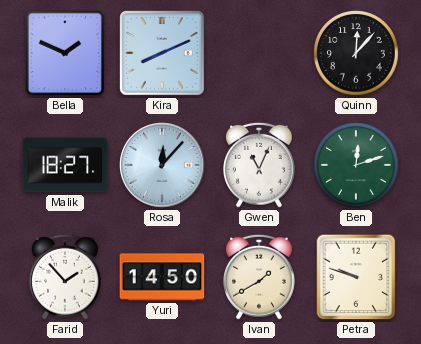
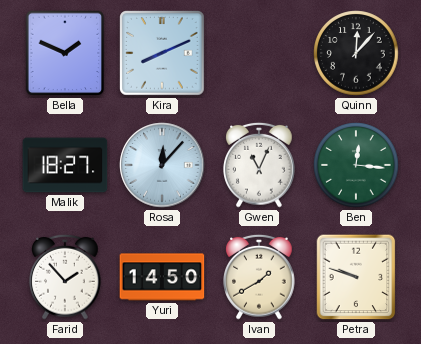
Ben: 12:12 -> 12:16 (356, 165)
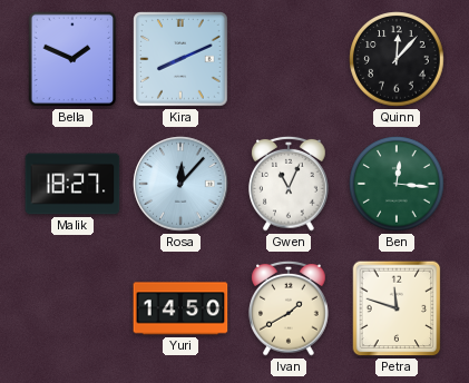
Farid: 1:53 -> none (65, 277)
Petra: 9:48 -> 11:48 (397, 308)
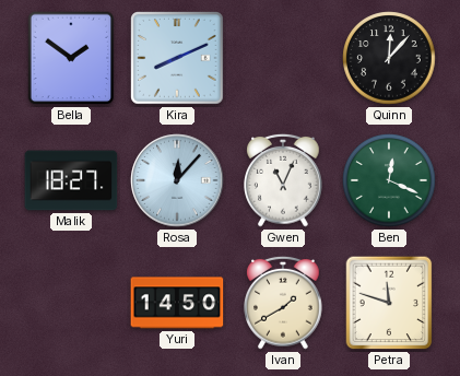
Bella: 1:49 -> 1:51 (71, 58)
Ben: 12:16 -> 12:19 (389, 180)
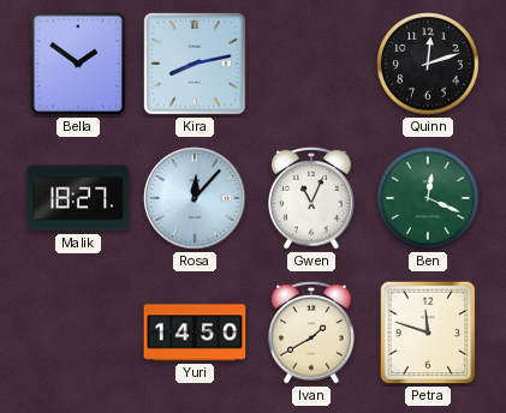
Kira: 8:11 -> 8:13 (196, 65)
Quinn: 12:07 -> 12:12 (428, 64)
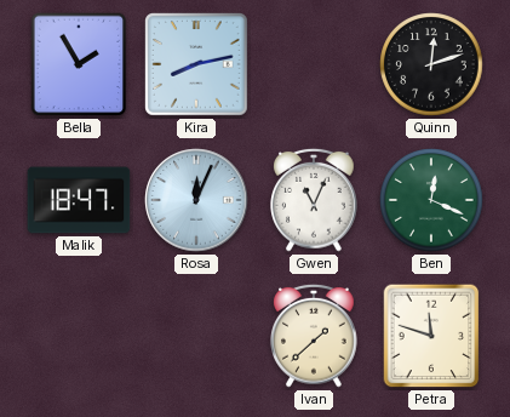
Bella: 1:51 -> 1:55 (79, 64)
Malik: 18:27 -> 18:47 (79, 200)
Rosa: 12:07 -> 12:04 (196, 200)
Yuri: 14:50 -> none (195, 333)
Ivan: 1:40 -> 1:38 (314, 336)
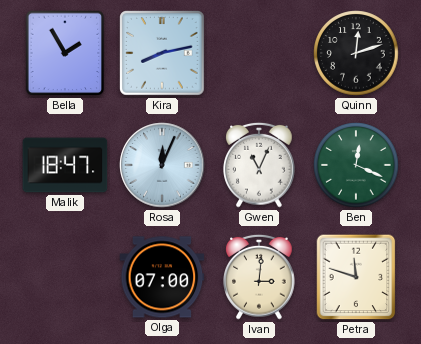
Olga: none -> 07:00 (162, 277)
Ivan: 1:38 -> 3:01 (259, 277)
